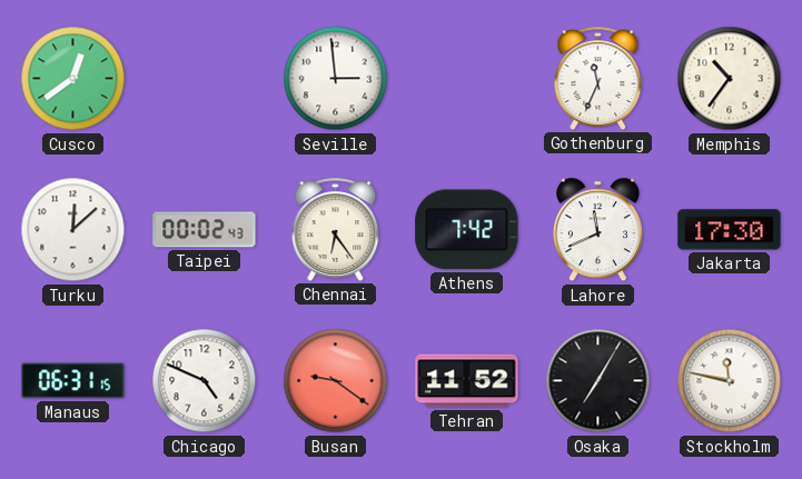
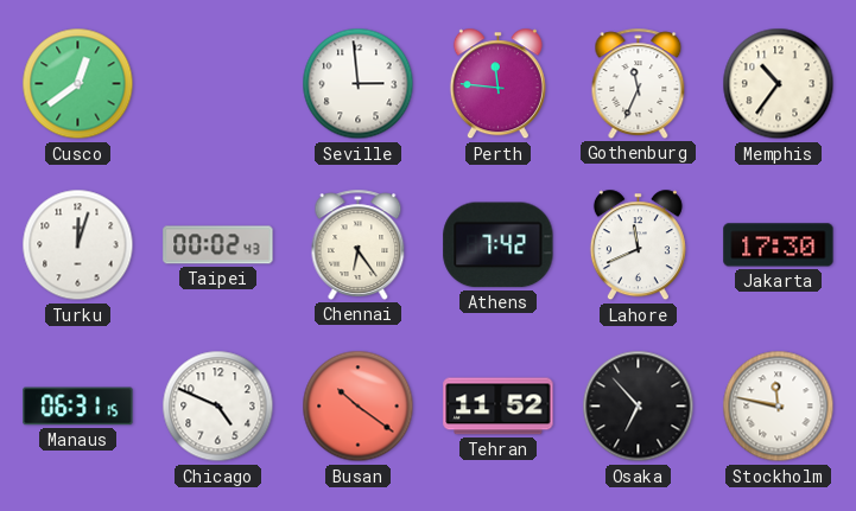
Perth: none -> 11:46 (497, 84)
Turku: 12:08 -> 12:03 (78, 245)
Busan: 9:21 -> 10:21 (359, 407)
Osaka: 7:05 -> 6:53 (639, 407)
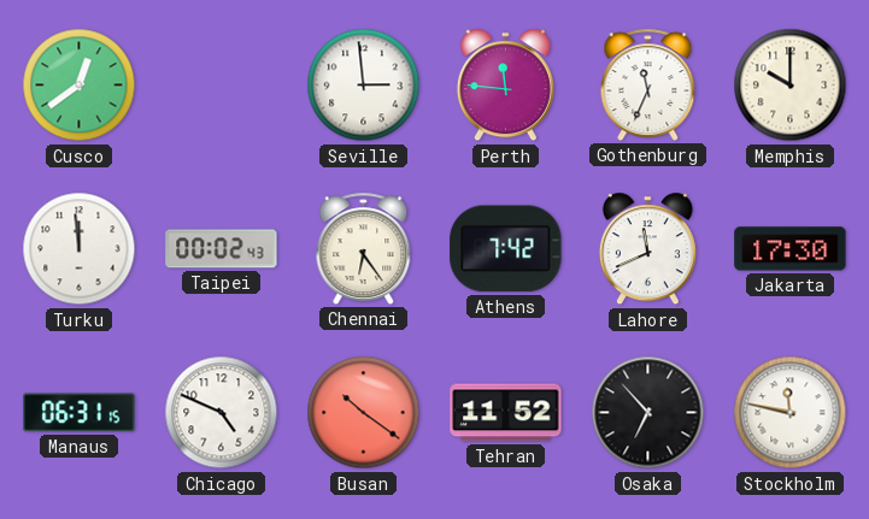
Memphis: 10:36 -> 10:00 (791, 85)
Turku: 12:03 -> 11:59 (80, 249)
